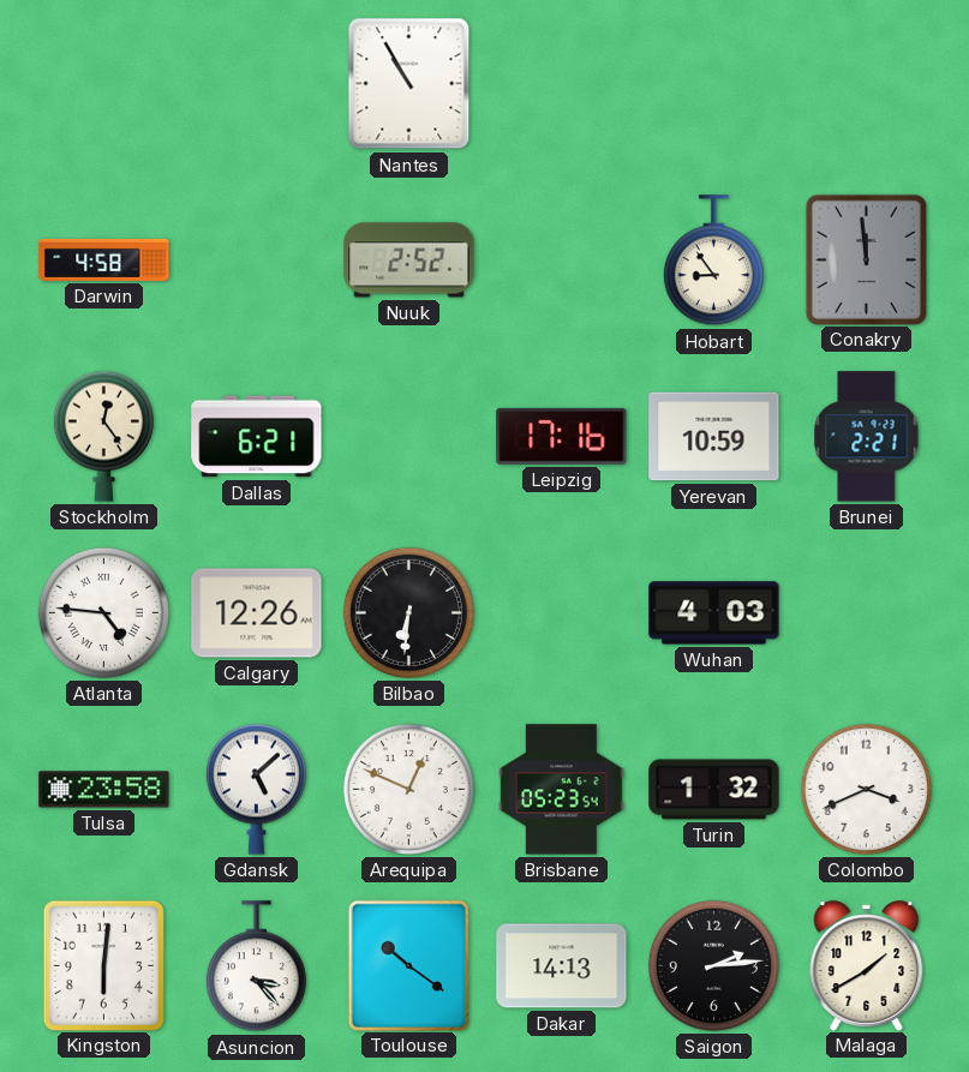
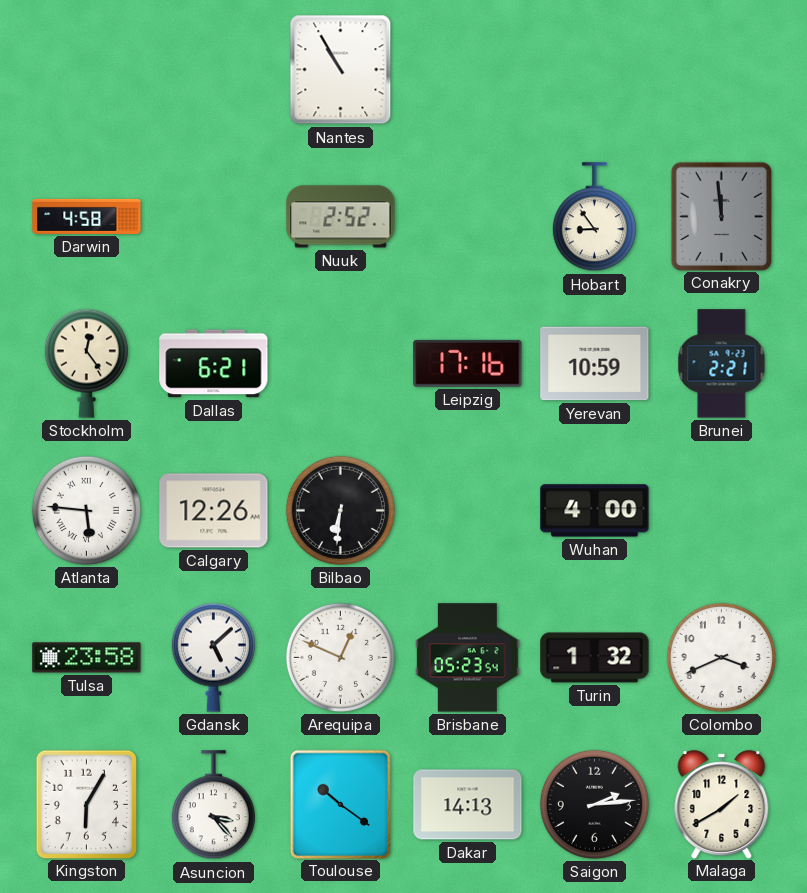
Atlanta: 4:46 -> 5:46 (86, 510)
Wuhan: 4:03 -> 4:00 (595, 511)
Kingston: 6:01 -> 6:05 (86, 804)
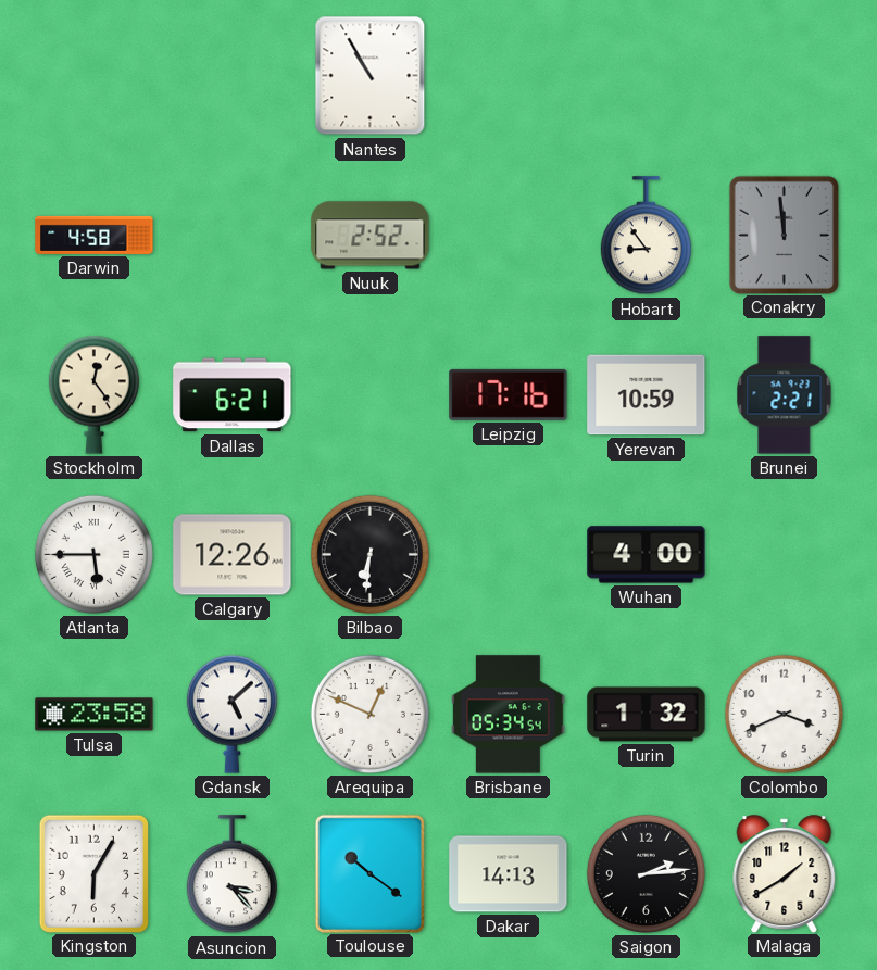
Atlanta: 5:46 -> 5:45 (93, 554)
Brisbane: 05:23 -> 05:34 (509, 715)
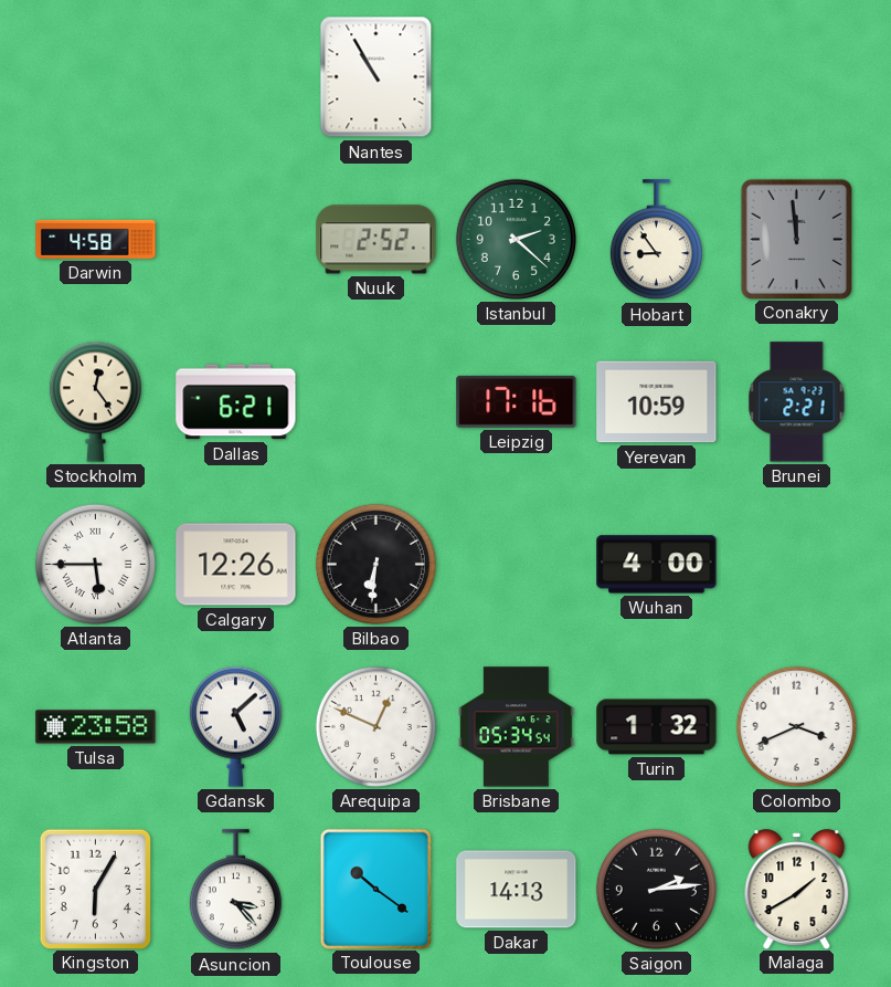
Istanbul: none -> 2:22 (516, 239)
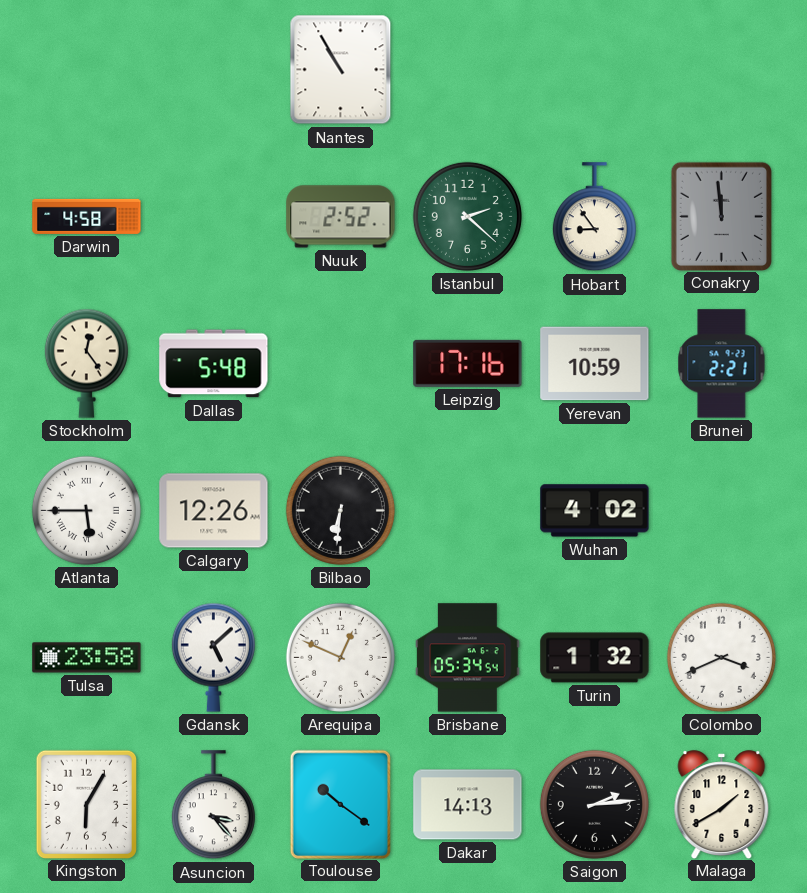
Dallas: 6:21 -> 5:48 (214, 364)
Wuhan: 4:00 -> 4:02 (595, 511)
